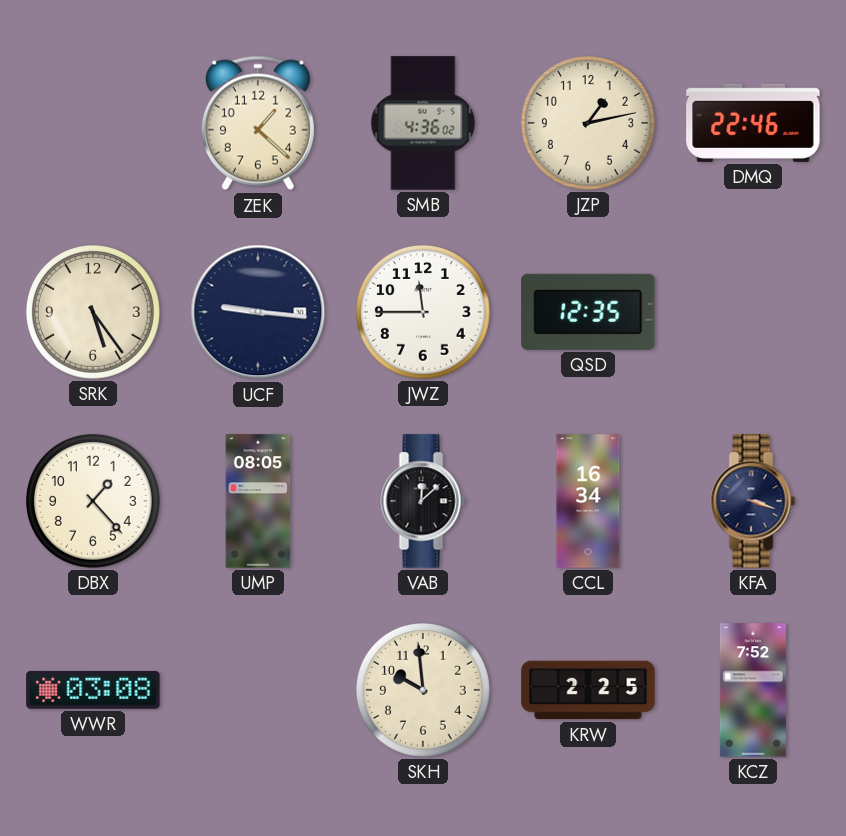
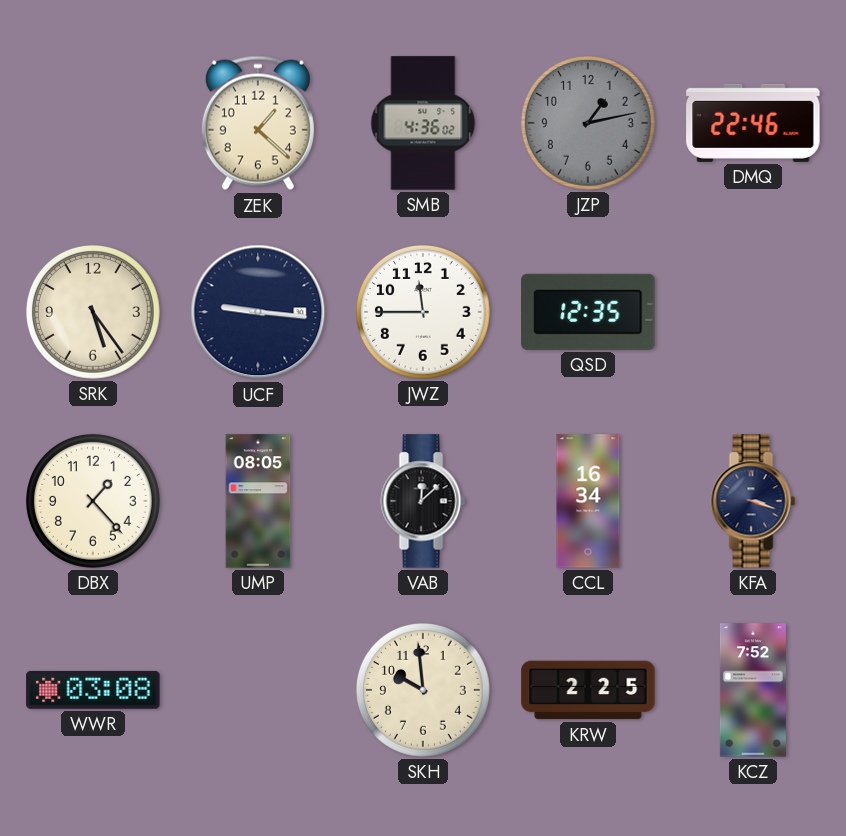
JZP dial: cream -> grey (588, 123)
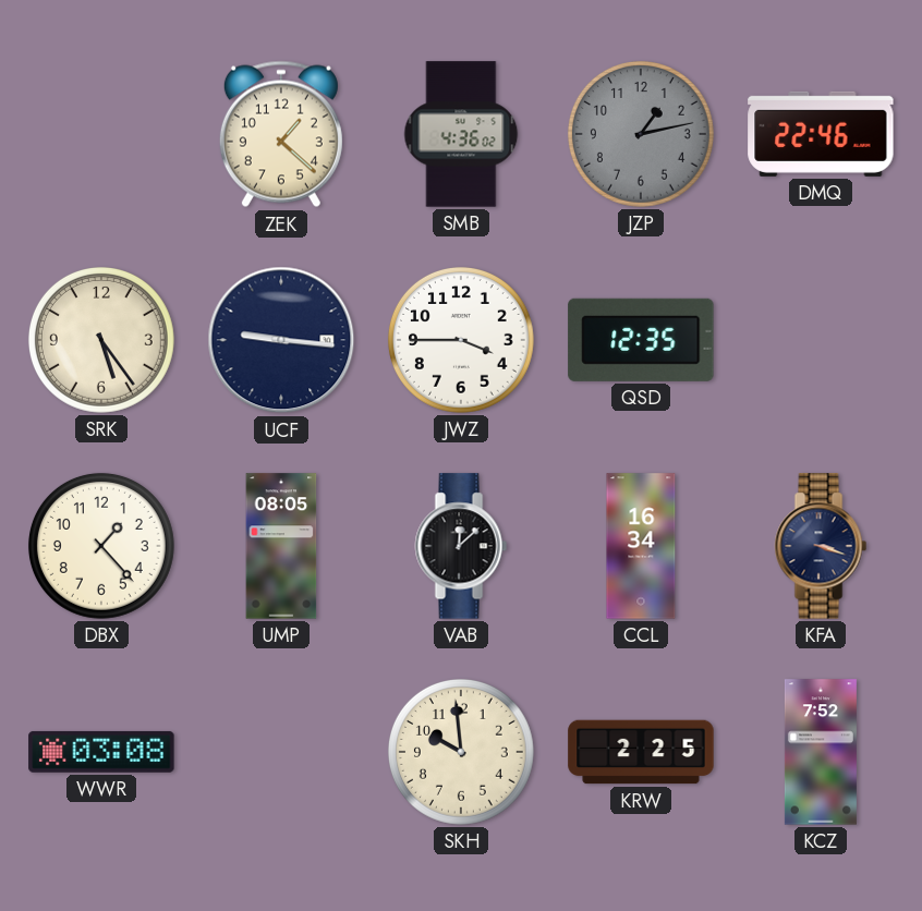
JWZ: 11:45 -> 3:45 (461, 340)
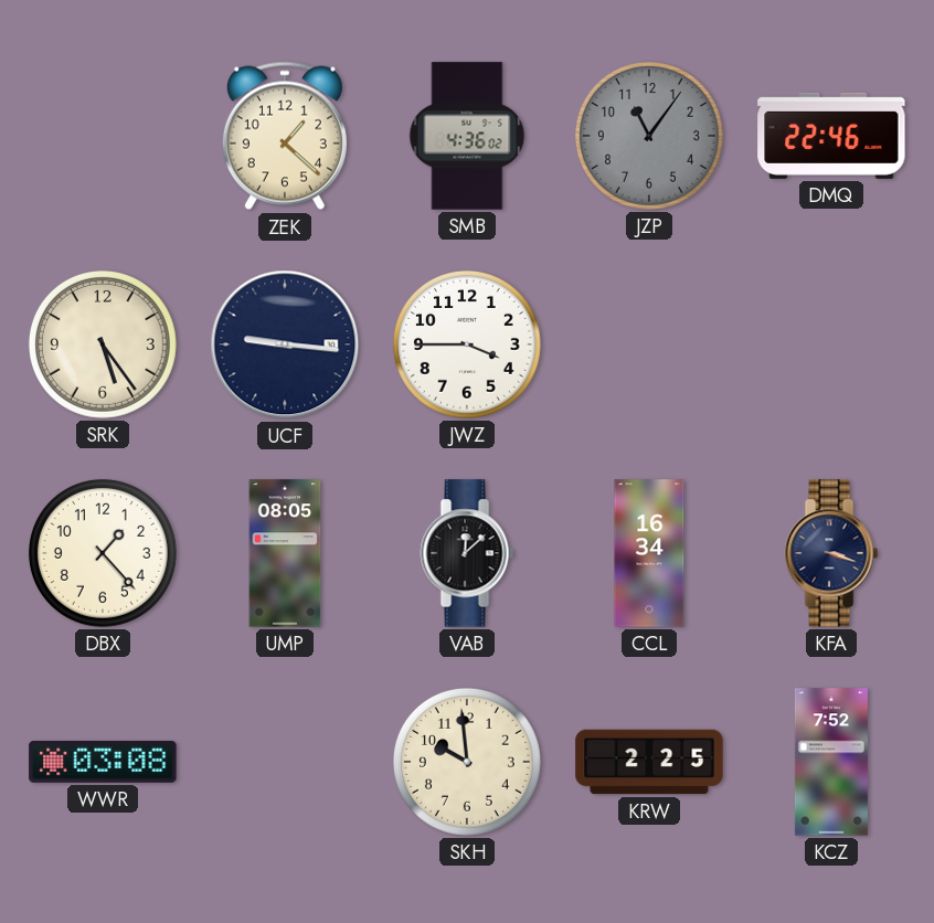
JZP: 1:13 -> 11:06 (649, 136)
QSD: 12:35 -> none (641, 340)
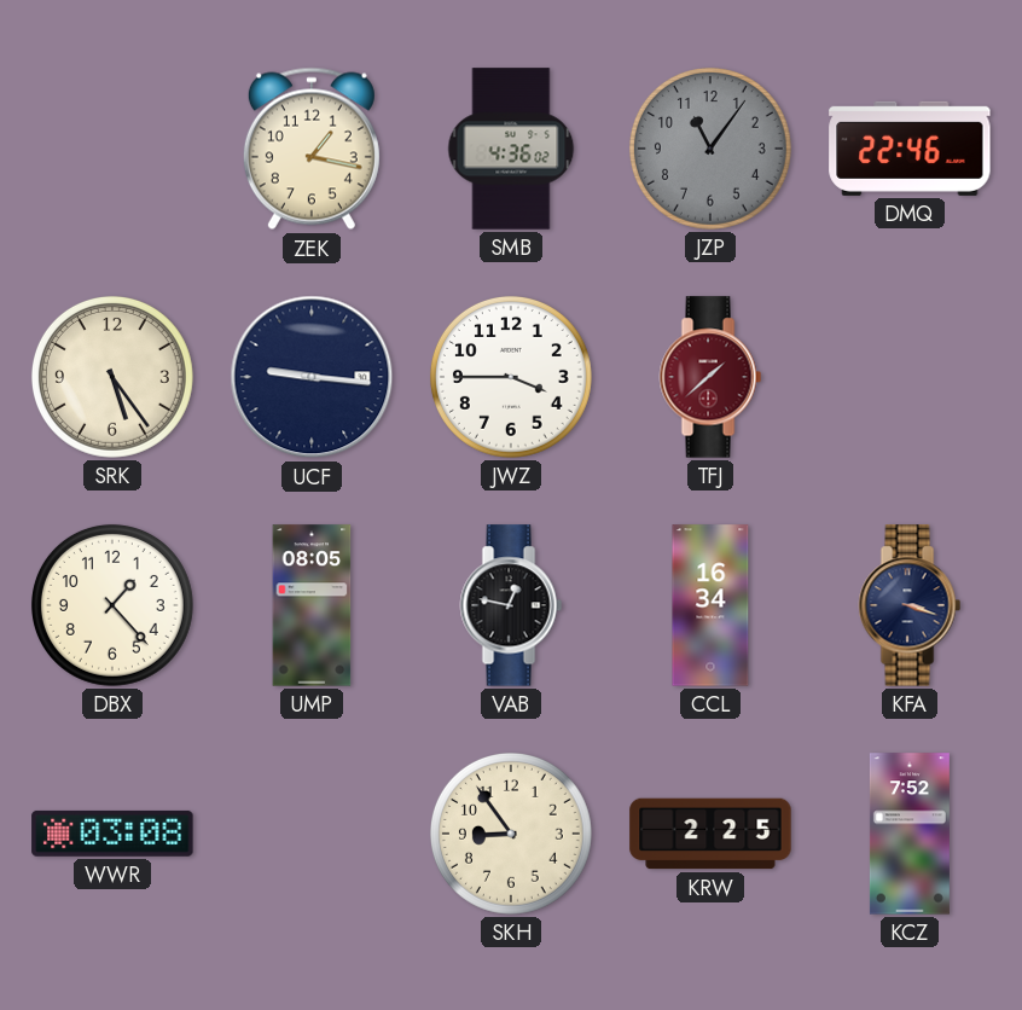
ZEK: 1:22 -> 1:17 (312, 149)
TFJ: none -> 1:38 (710, 377)
VAB: 12:08 -> 12:47 (511, 605)
SKH: 9:59 -> 8:54 (511, 834)
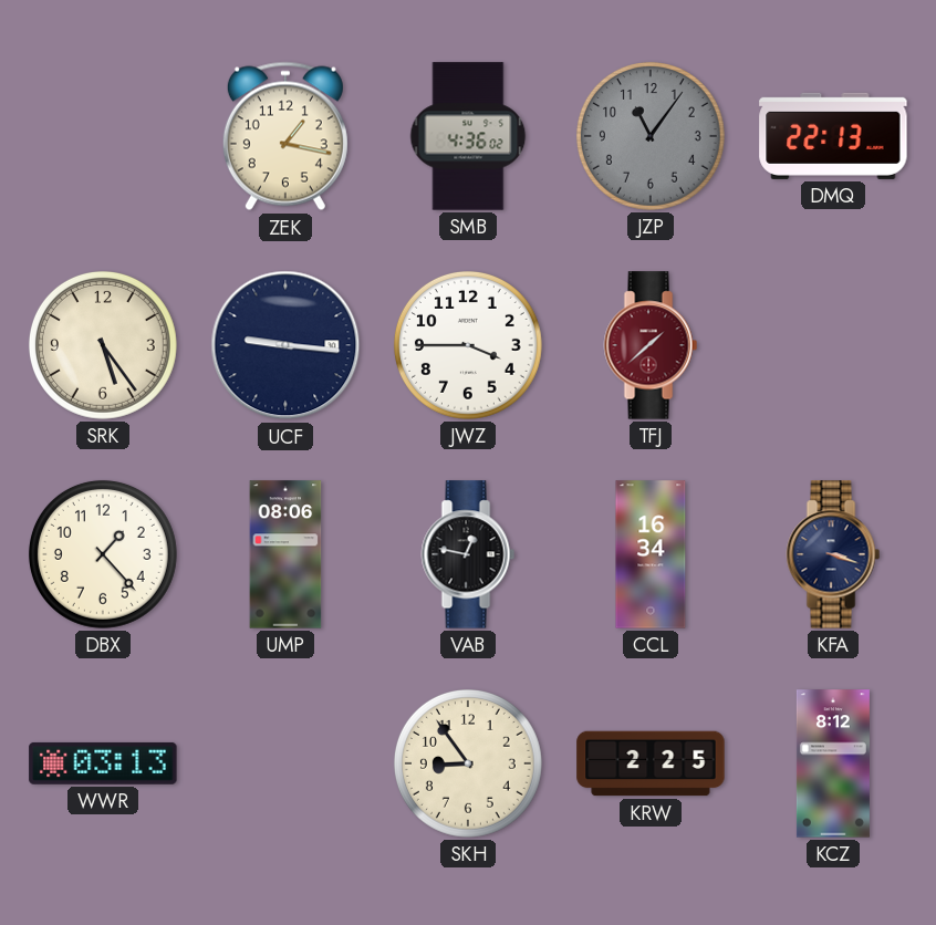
DMQ: 22:46 -> 22:13 (833, 136)
UMP: 08:05 -> 08:06 (285, 554)
WWR: 03:08 -> 03:13 (103, 763)
KCZ: 7:52 -> 8:12 (833, 763)
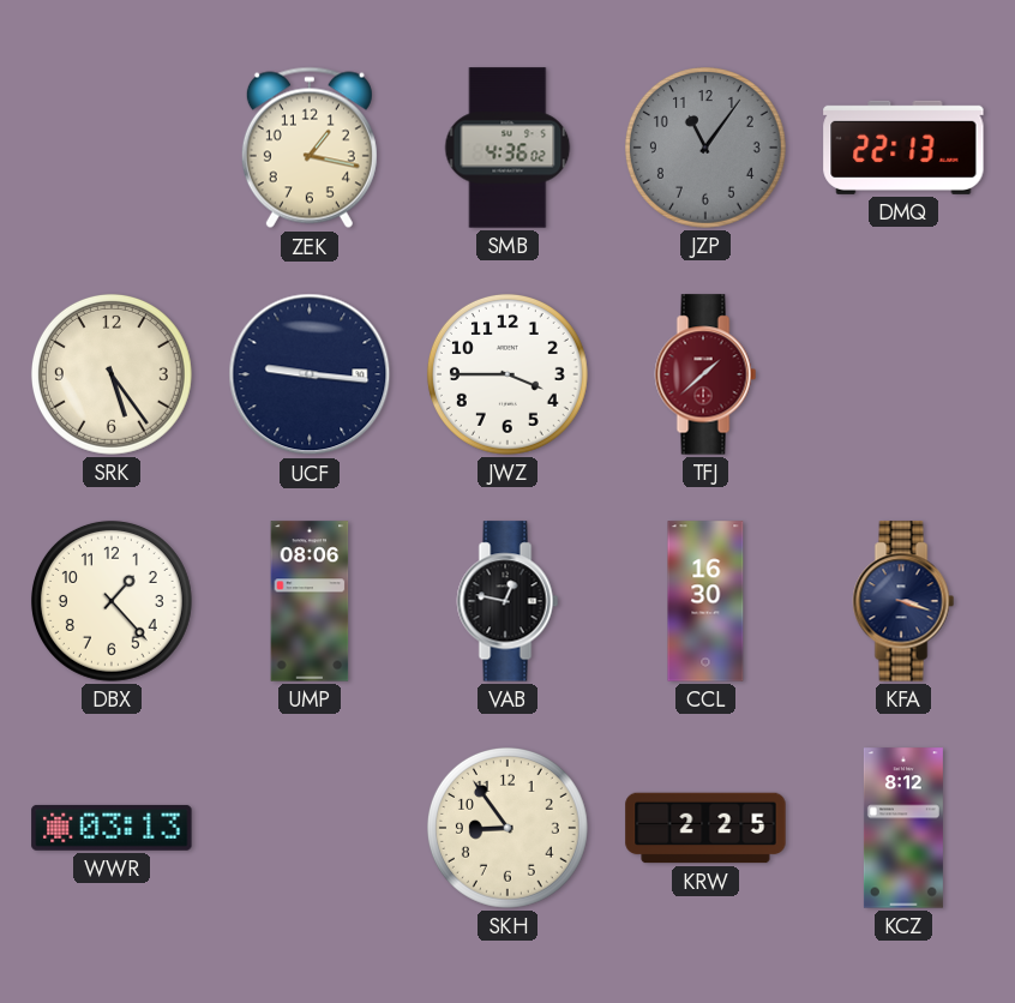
CCL: 16:34 -> 16:30 (705, 601)
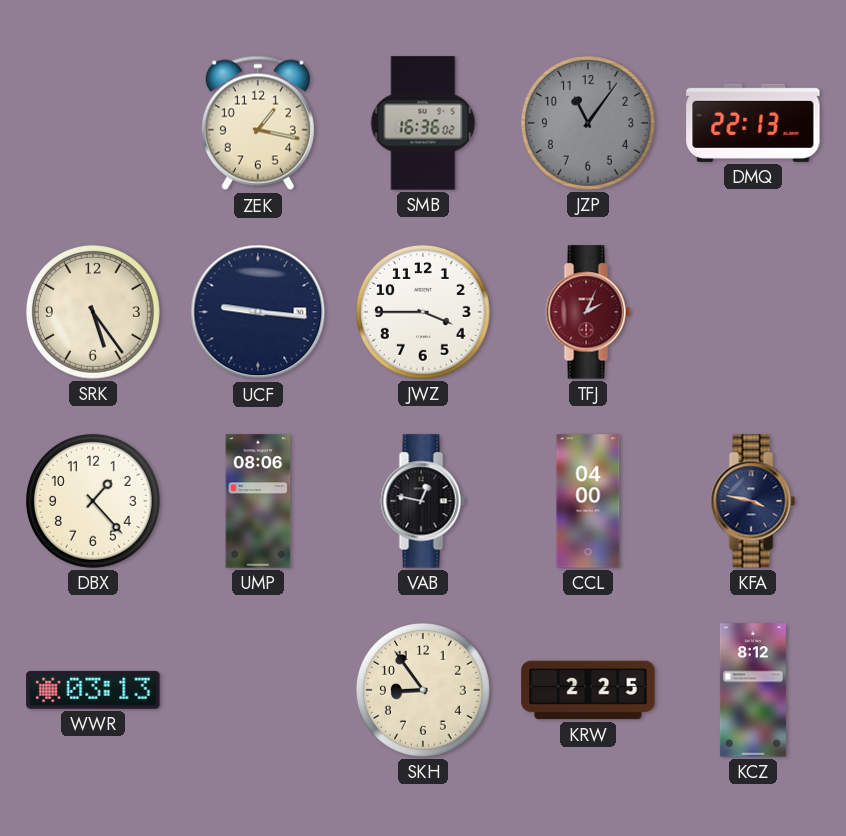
SMB: 4:36 -> 16:36 (423, 123)
TFJ: 1:38 -> 2:04 (588, 312)
CCL: 16:30 -> 04:00 (588, 501)
KFA: 3:18 -> 3:47 (753, 501)
